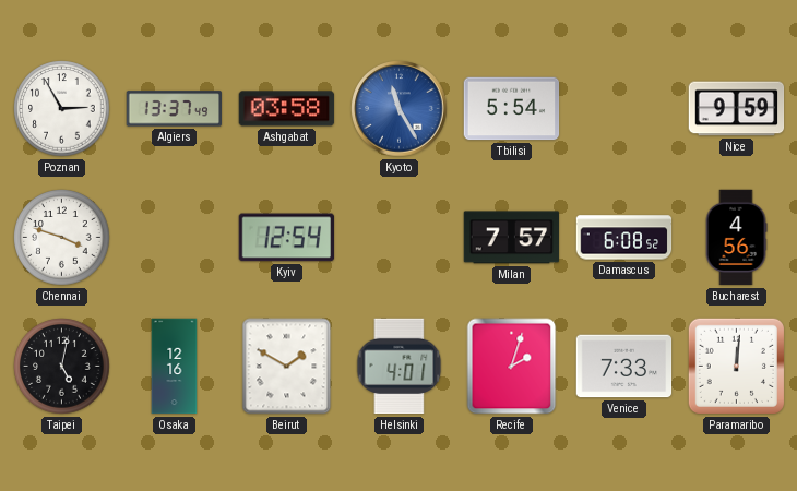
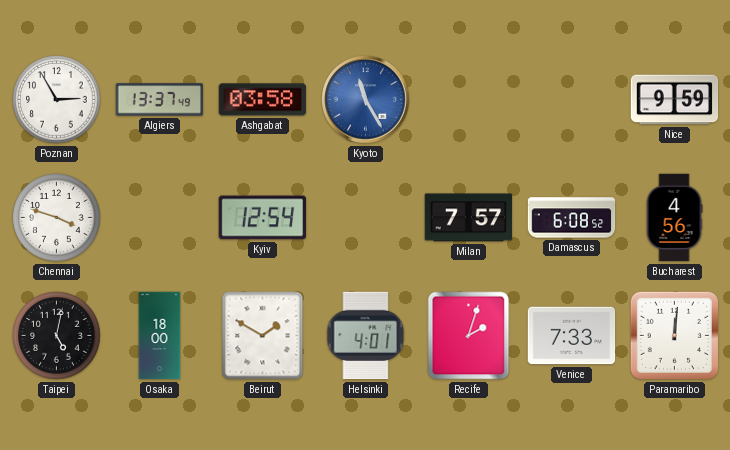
Tbilisi: 5:54 -> none (512, 109)
Osaka: 12:16 -> 18:00 (160, 336)
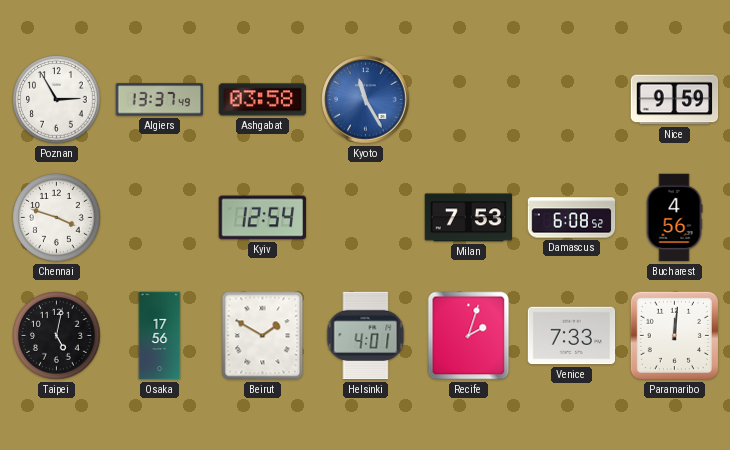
Milan: 7:57 -> 7:53 (469, 218)
Osaka: 18:00 -> 17:56 (160, 336)
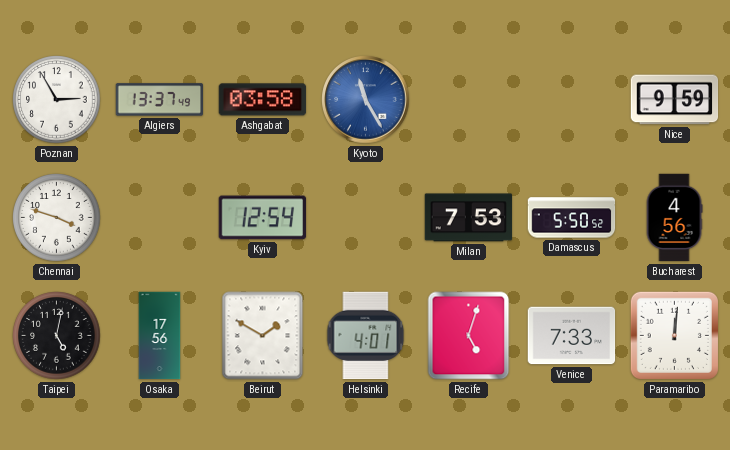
Damascus: 6:08 -> 5:50 (572, 218)
Recife: 2:03 -> 5:03 (469, 336)
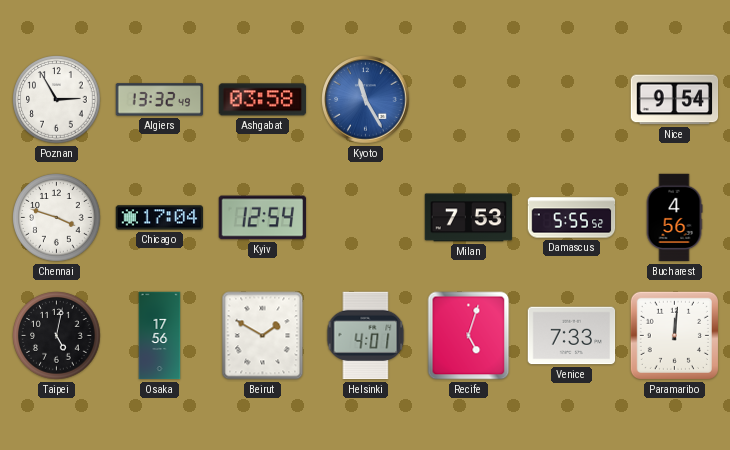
Algiers: 13:37 -> 13:32 (160, 100)
Nice: 9:59 -> 9:54 (675, 100)
Chicago: none -> 17:04 (160, 218)
Damascus: 5:50 -> 5:55 (572, 218)
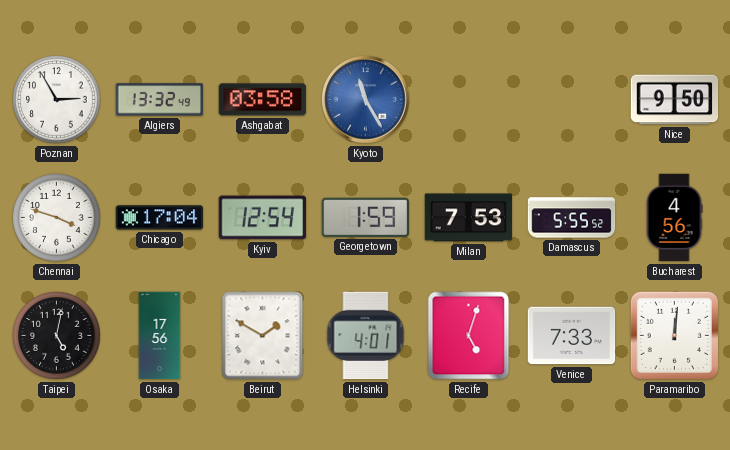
Nice: 9:54 -> 9:50 (675, 100)
Georgetown: none -> 1:59 (365, 217)
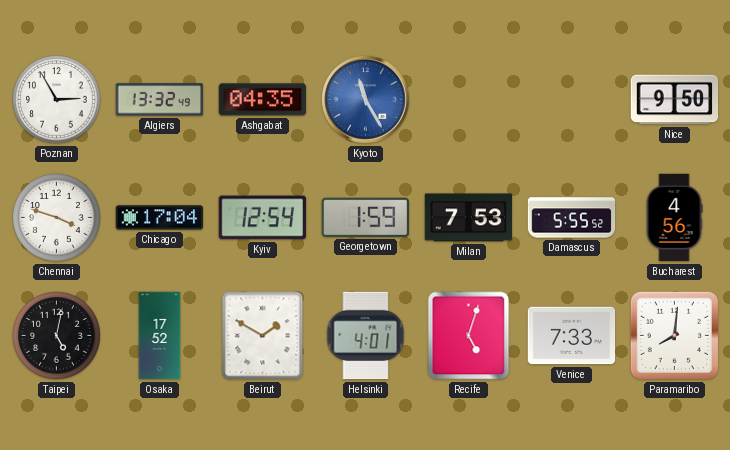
Ashgabat: 03:58 -> 04:35 (263, 100)
Osaka: 17:56 -> 17:52 (160, 336)
Paramaribo: 12:01 -> 8:01 (674, 335)
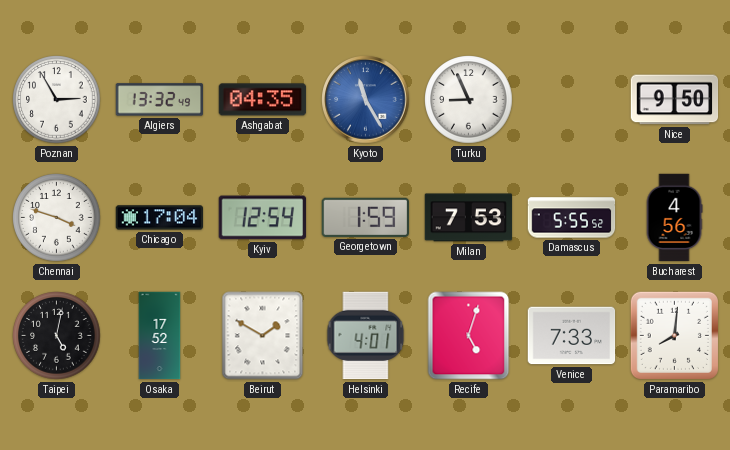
Turku: none -> 8:56 (469, 100)
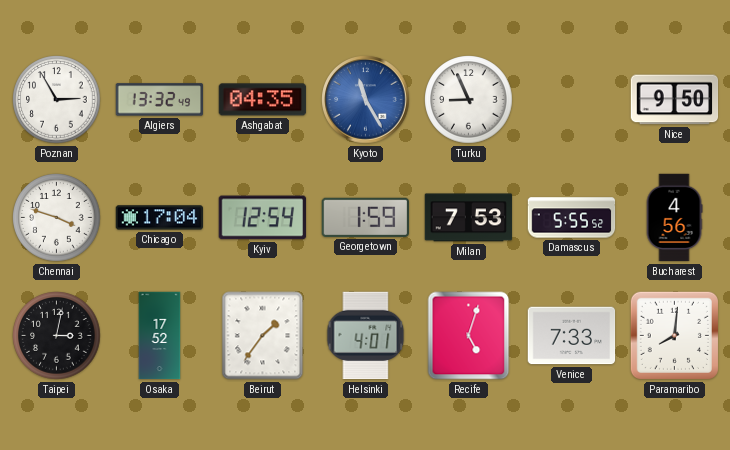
Taipei: 5:02 -> 3:02 (57, 336)
Beirut: 1:50 -> 1:36 (263, 336)
